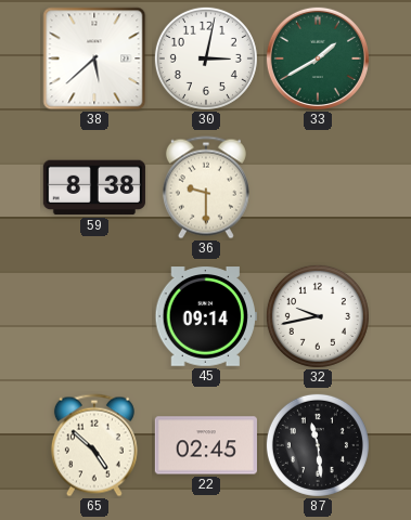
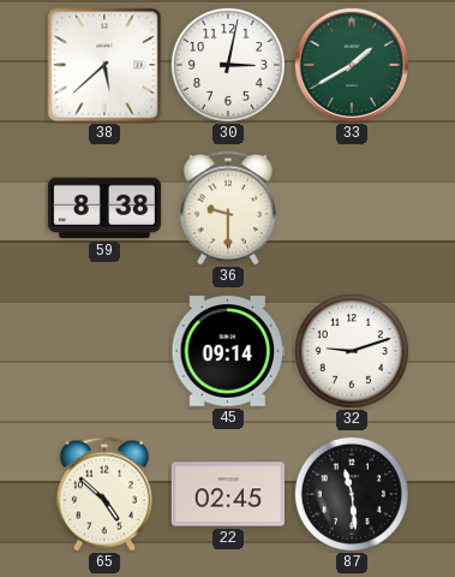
32: 9:43 -> 9:12 (352, 351)
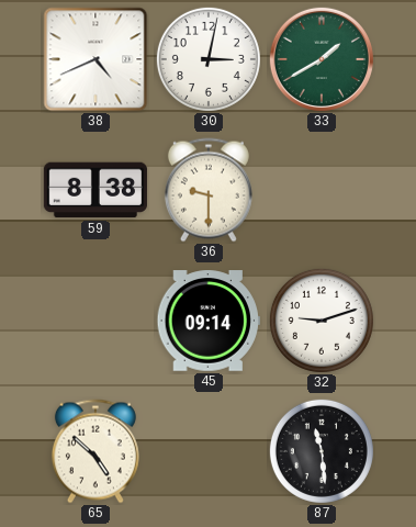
38: 5:38 -> 4:41 (95, 59)
22: 02:45 -> none (228, 494)
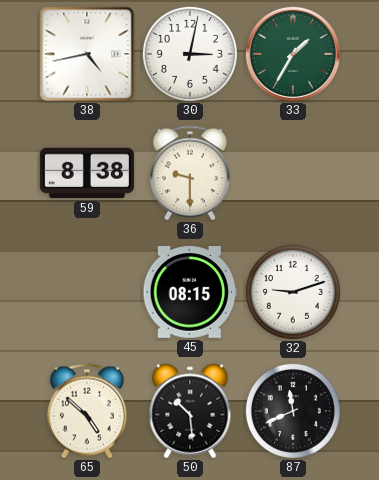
38: 4:41 -> 4:43 (87, 54)
33: 1:40 -> 1:35 (293, 54)
45: 09:14 -> 08:15 (190, 292)
50: none -> 10:29 (190, 411)
87: 11:29 -> 11:41 (293, 411)
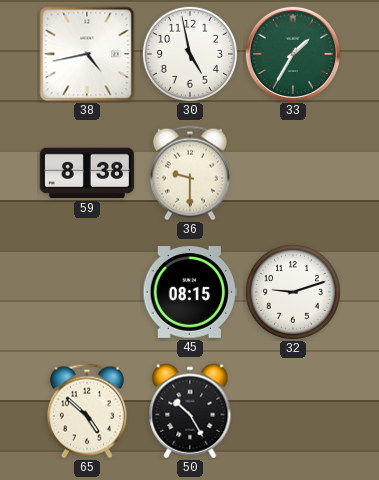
30: 3:02 -> 4:58 (190, 54)
50: 10:29 -> 10:25 (190, 411)
87: 11:41 -> none (293, 411)
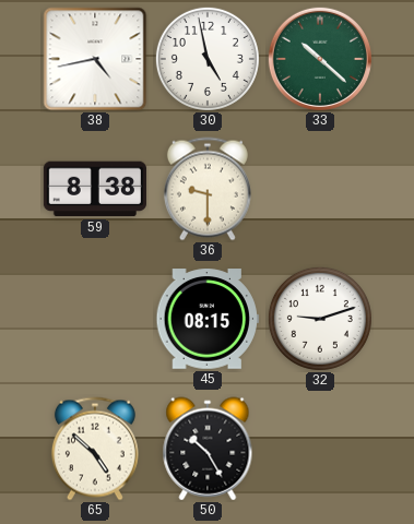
33: 1:35 -> 10:22 (320, 59)
